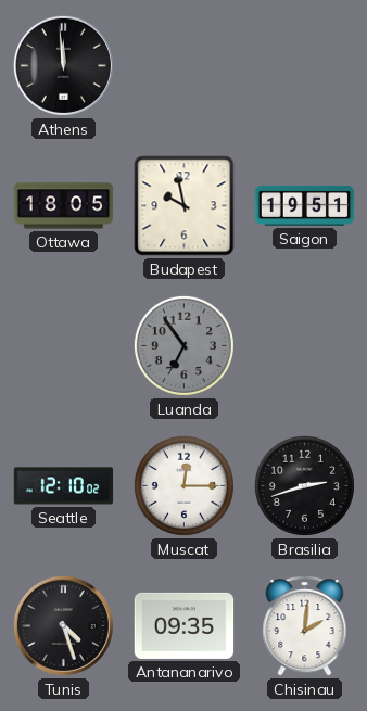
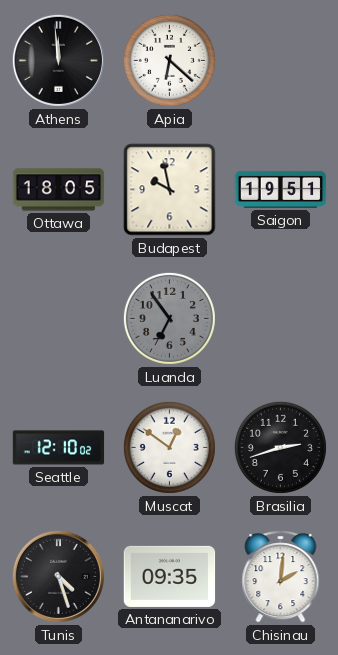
Apia: none -> 6:22 (169, 60)
Muscat: 12:15 -> 12:51 (169, 447)
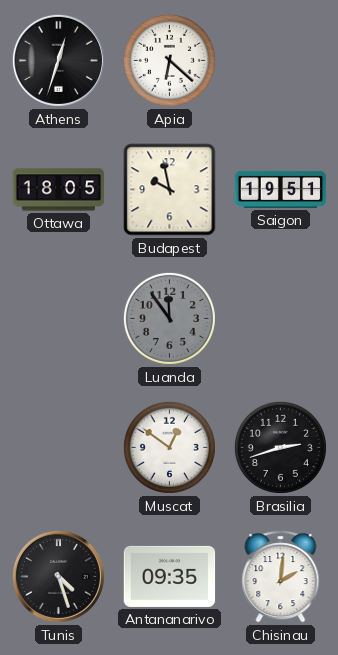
Athens: 11:59 -> 12:33 (58, 60)
Luanda: 6:54 -> 11:54 (169, 318)
Seattle: 12:10 -> none (59, 448)
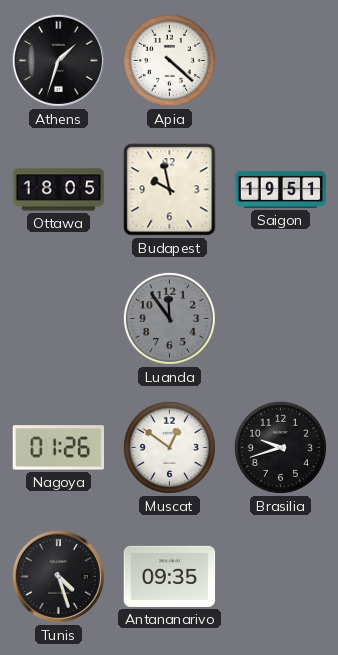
Athens: 12:33 -> 1:33 (58, 60)
Apia: 6:22 -> 4:22 (169, 60)
Nagoya: none -> 01:26 (59, 448)
Brasilia: 2:42 -> 9:42 (280, 447)
Chisinau: 2:01 -> none (281, 577)
